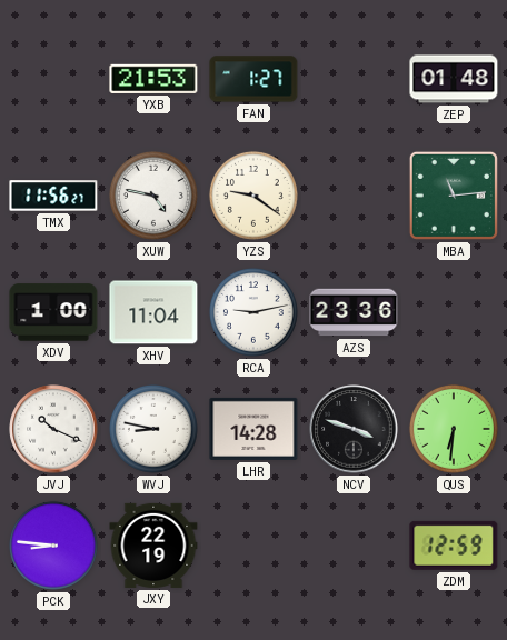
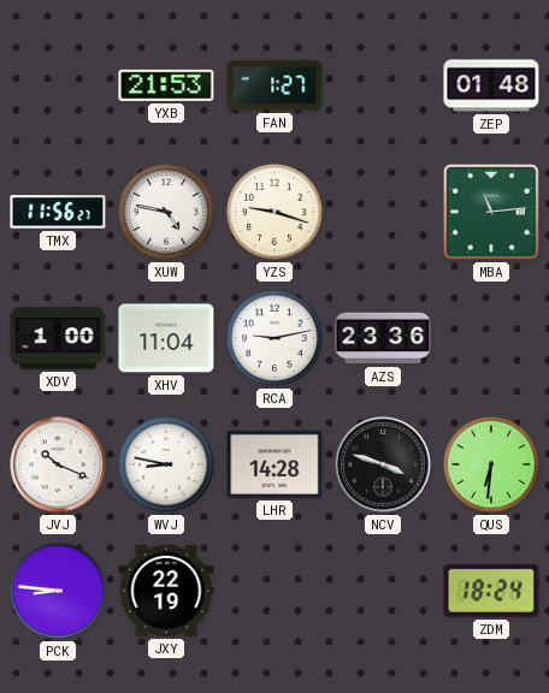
YZS: 9:21 -> 9:18 (274, 212)
ZDM: 12:59 -> 18:24 (491, 591)
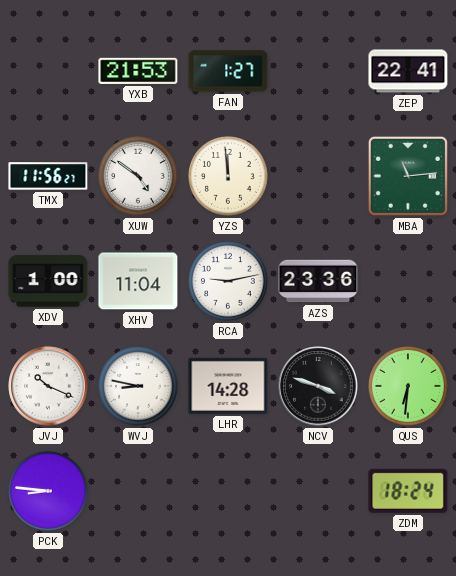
ZEP: 01:48 -> 22:41 (408, 71)
XUW: 4:47 -> 4:51 (138, 176)
YZS: 9:18 -> 11:59 (228, 176)
JXY: 22:19 -> none (166, 591)
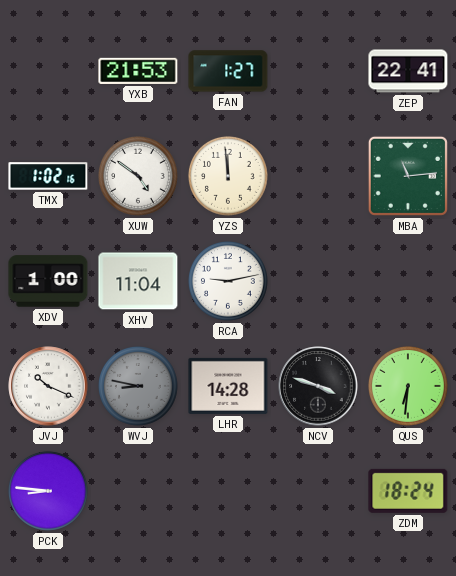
TMX: 11:56 -> 1:02 (48, 176)
AZS: 23:36 -> none (318, 281)
WVJ dial: white -> grey (138, 386)
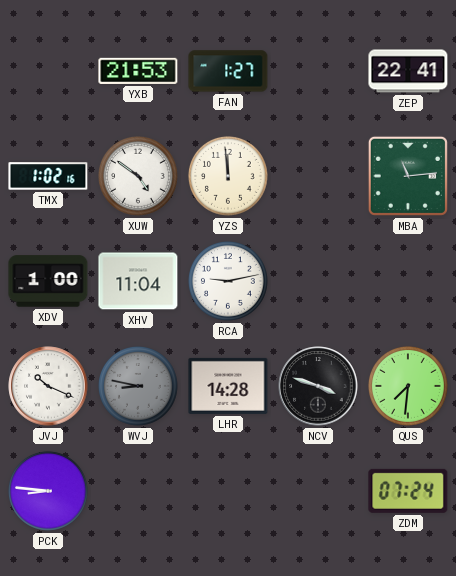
QUS: 6:31 -> 7:31 (408, 386)
ZDM: 18:24 -> 07:24 (408, 491)
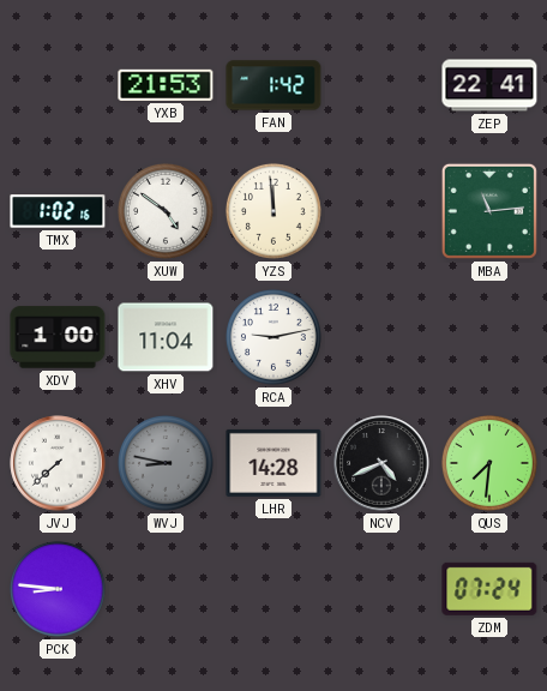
FAN: 1:27 -> 1:42 (273, 85)
JVJ: 10:19 -> 7:38 (58, 463)
NCV: 3:48 -> 4:41 (381, 463)
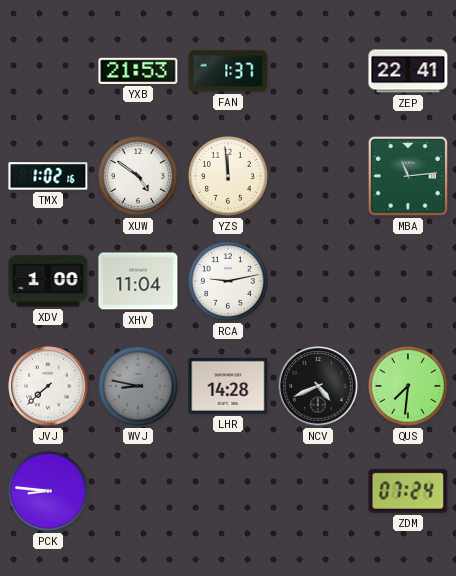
FAN: 1:42 -> 1:37 (228, 71)
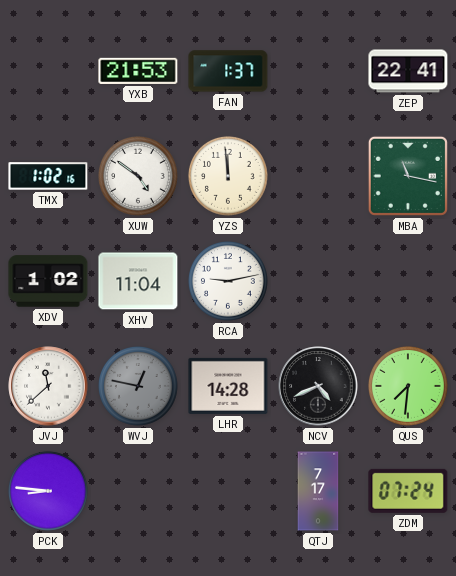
MBA: 11:14 -> 11:17 (408, 176)
XDV: 1:00 -> 1:02 (48, 281)
JVJ: 7:38 -> 11:38 (48, 386)
WVJ: 8:47 -> 12:47 (138, 386)
QTJ: none -> 7:17 (318, 491)
